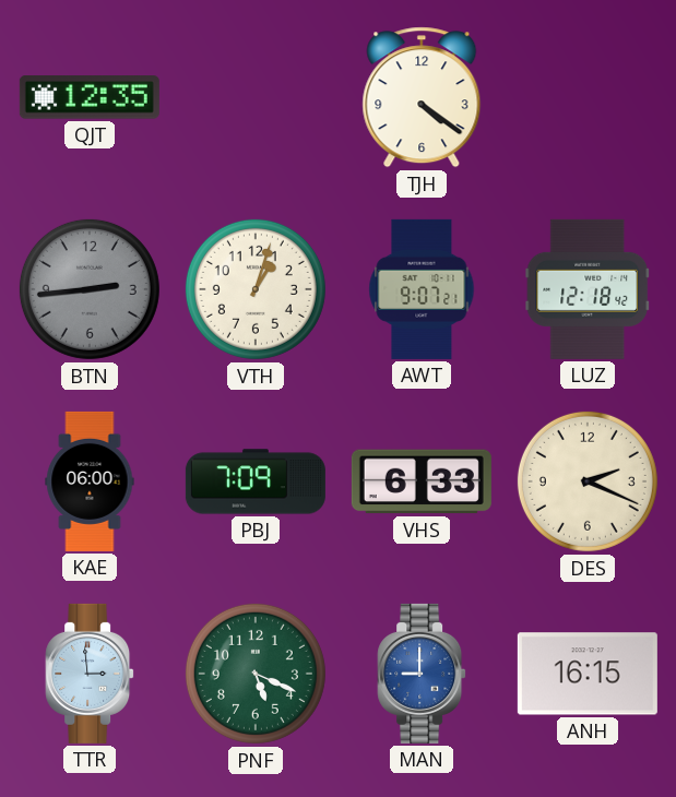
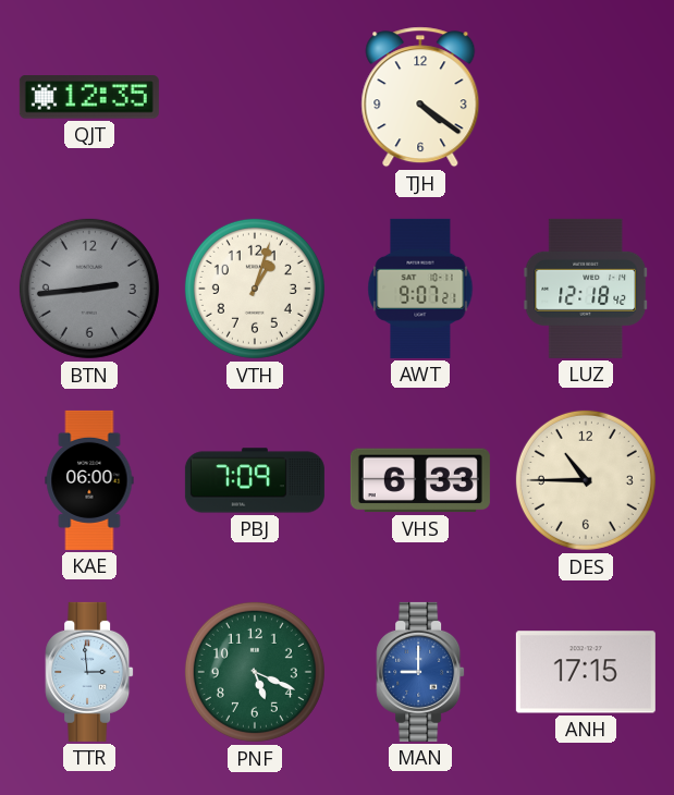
DES: 2:19 -> 10:45 (586, 480)
ANH: 16:15 -> 17:15 (586, 672)
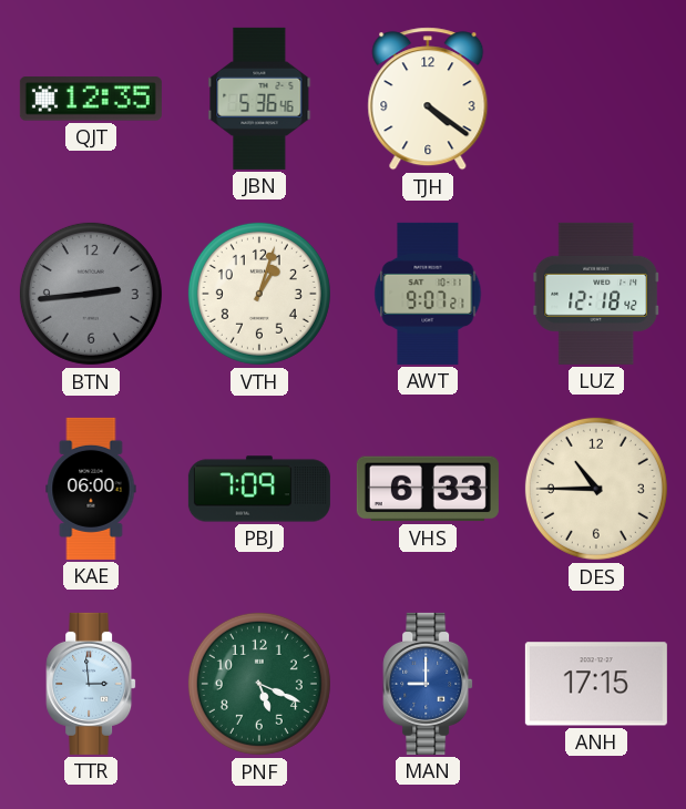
JBN: none -> 5:36 (259, 99)
